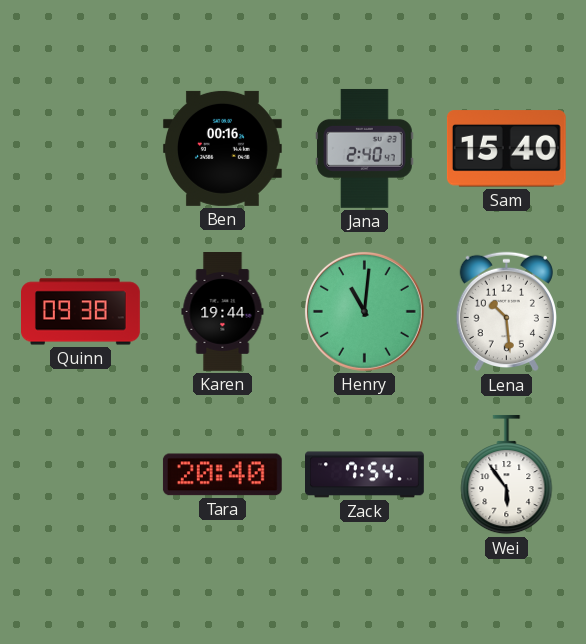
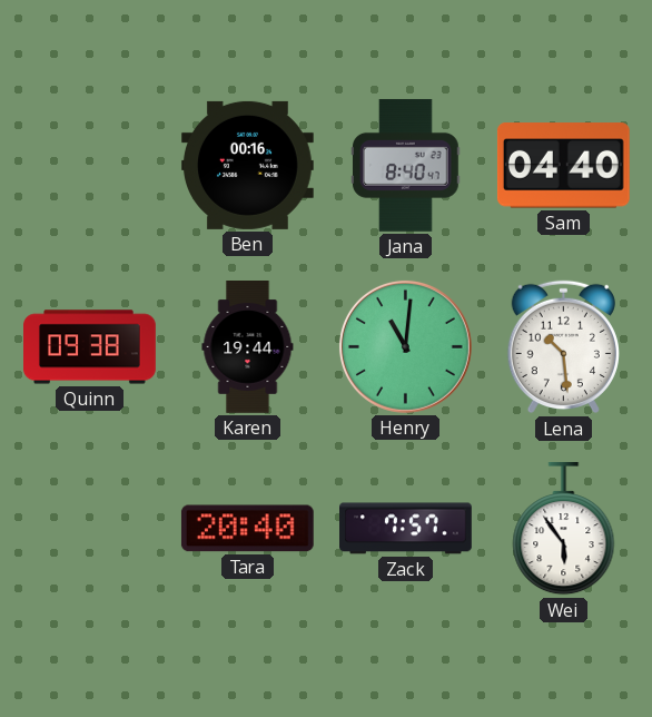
Jana: 2:40 -> 8:40 (406, 165)
Sam: 15:40 -> 04:40 (563, 166)
Zack: 7:54 -> 7:57 (406, 529)
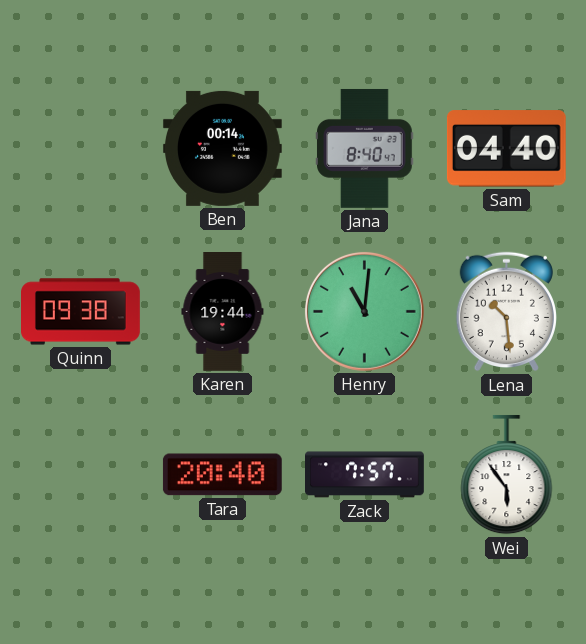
Ben: 00:16 -> 00:14 (222, 148)
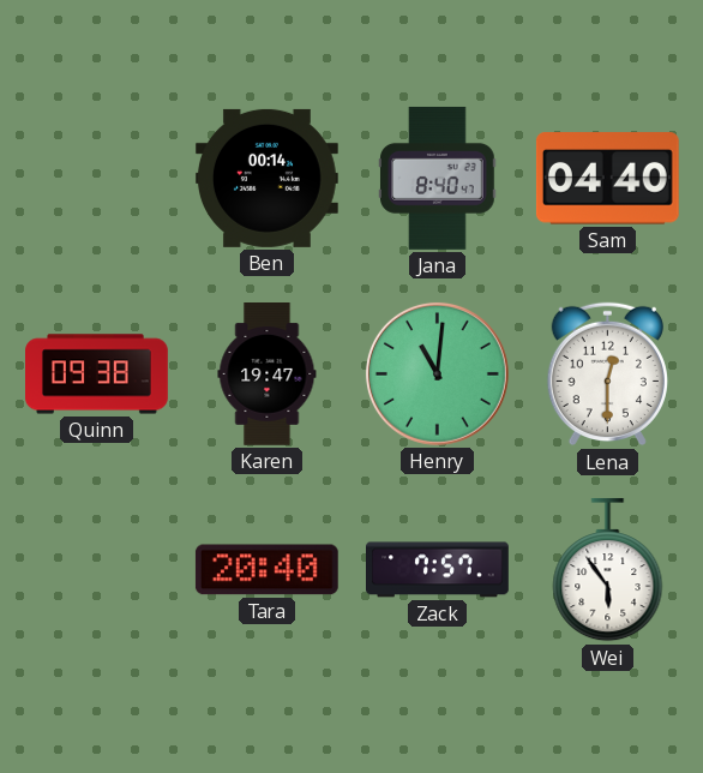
Karen: 19:44 -> 19:47 (268, 374)
Lena: 10:29 -> 12:30 (607, 374)
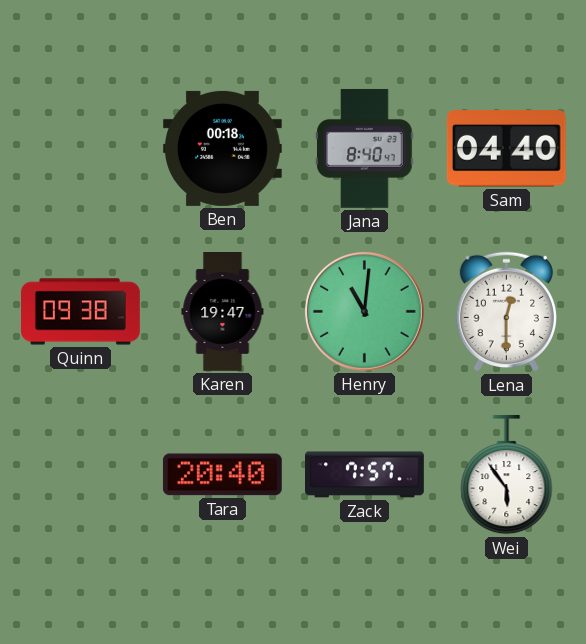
Ben: 00:14 -> 00:18 (222, 148)
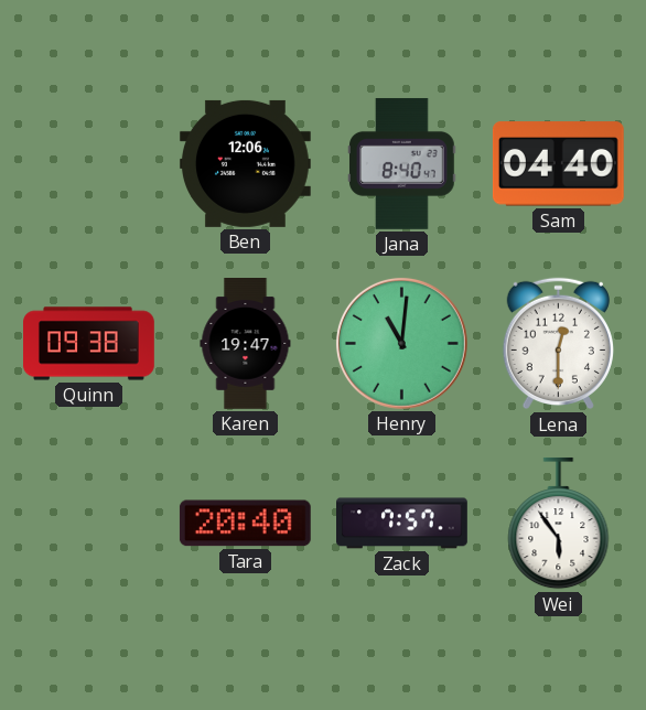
Ben: 00:18 -> 12:06 (245, 163)
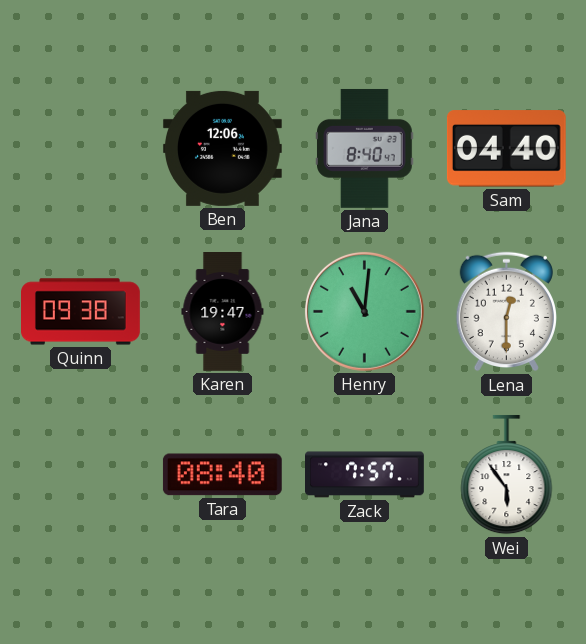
Tara: 20:40 -> 08:40 (222, 475)
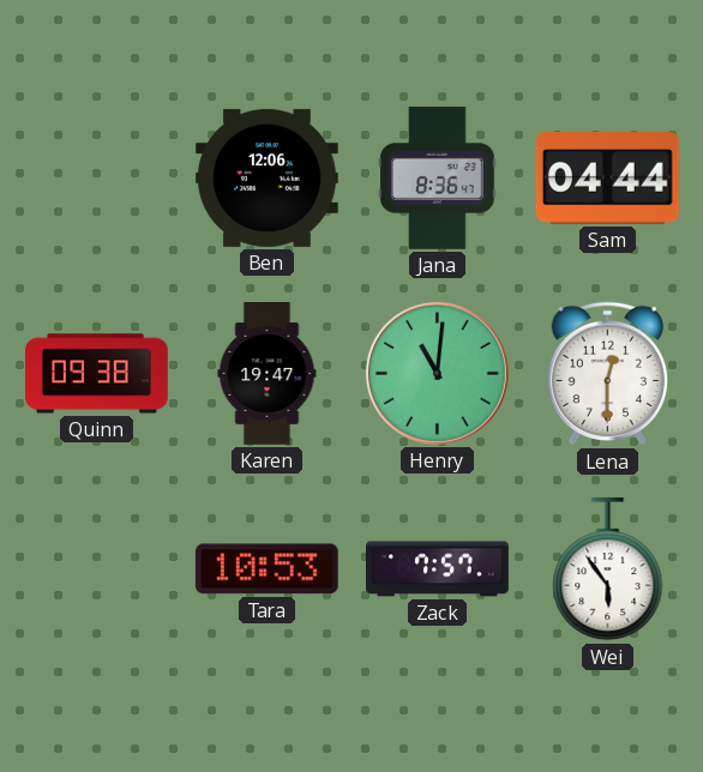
Jana: 8:40 -> 8:36 (438, 177)
Sam: 04:40 -> 04:44 (607, 179)
Tara: 08:40 -> 10:53 (266, 569)
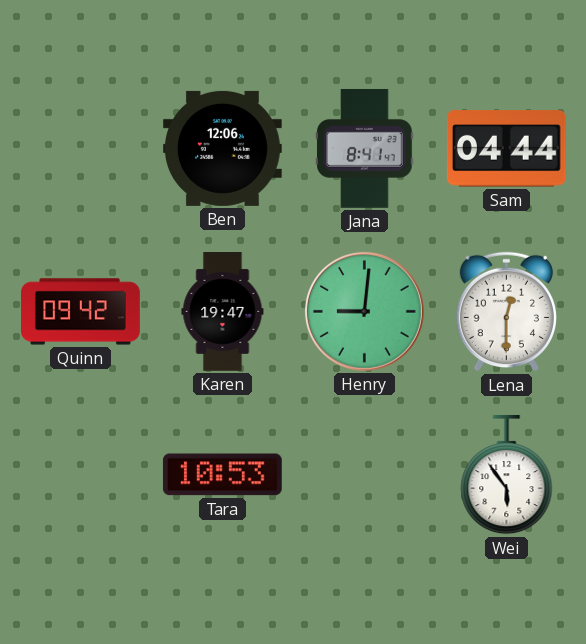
Jana: 8:36 -> 8:41 (365, 148)
Quinn: 09:38 -> 09:42 (81, 312)
Henry: 11:01 -> 9:01 (364, 311)
Zack: 7:57 -> none (438, 569)
